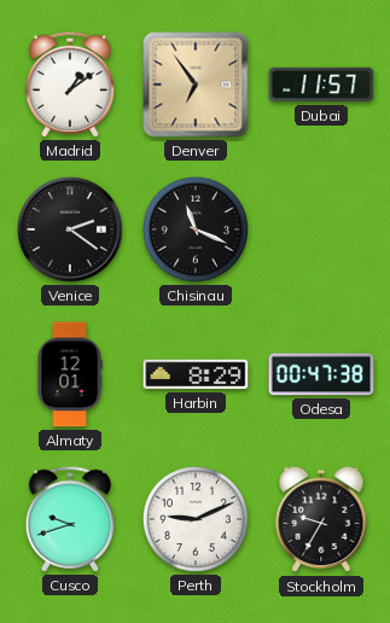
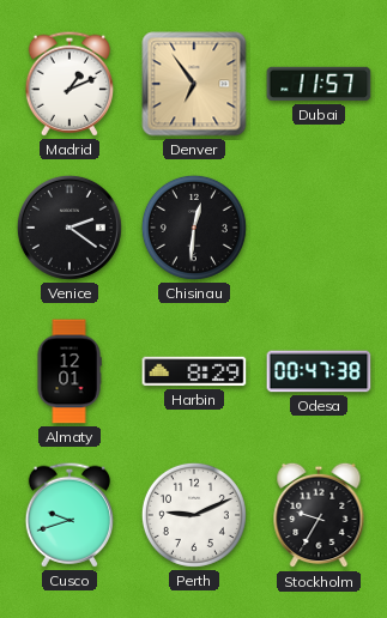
Madrid: 1:09 -> 1:11 (68, 84)
Chisinau: 11:19 -> 12:31 (194, 228)
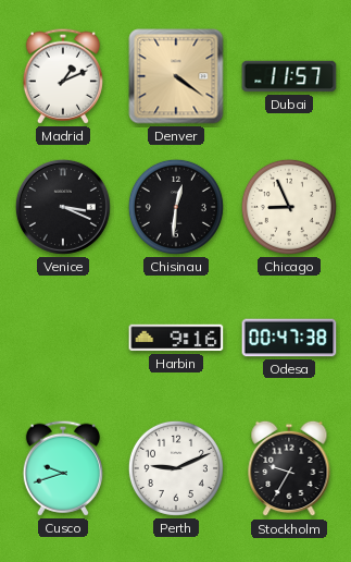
Denver: 6:54 -> 4:21 (176, 76)
Venice: 2:21 -> 3:19 (63, 207)
Chicago: none -> 8:56 (289, 207)
Almaty: 12:01 -> none (69, 371)
Harbin: 8:29 -> 9:16 (176, 338)
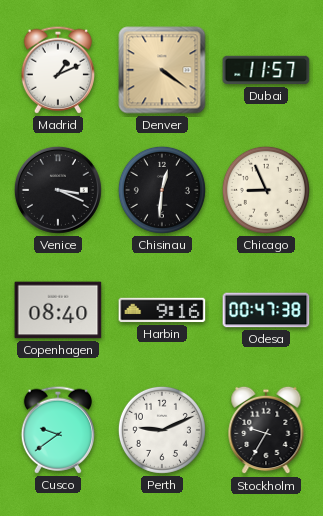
Copenhagen: none -> 08:40 (58, 310)
Cusco: 9:42 -> 9:39 (57, 430)
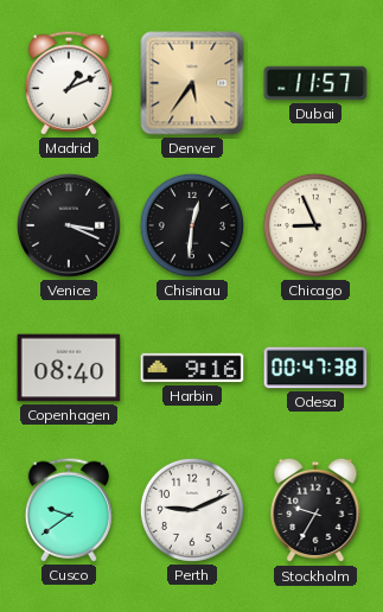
Denver: 4:21 -> 5:36 (192, 83)
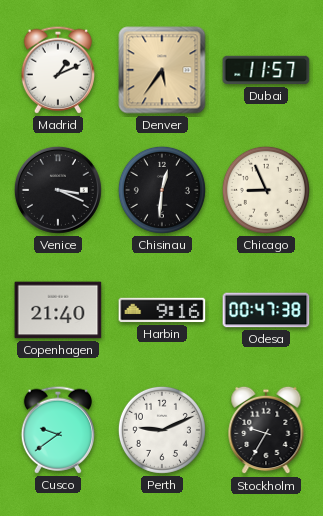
Copenhagen: 08:40 -> 21:40 (58, 310)
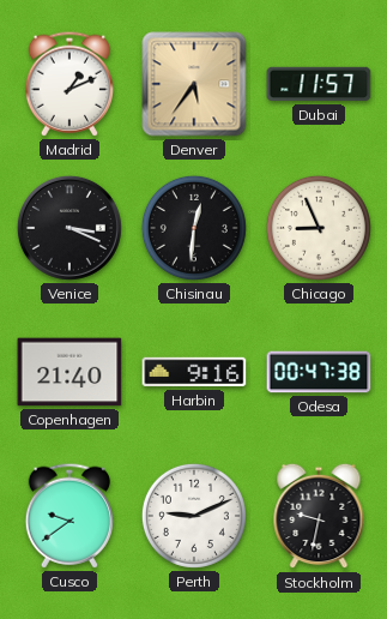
Stockholm: 9:35 -> 9:32 (319, 516)
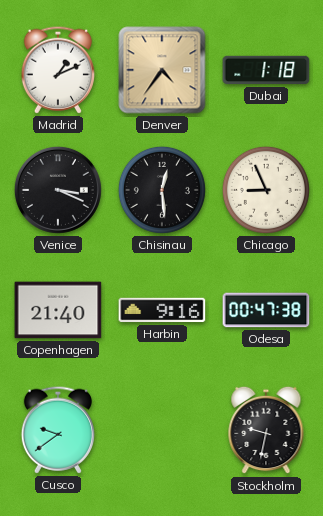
Denver: 5:36 -> 4:36 (162, 70)
Dubai: 11:57 -> 1:18 (266, 70)
Chisinau: 12:31 -> 12:29 (162, 190)
Perth: 9:11 -> none (194, 516)
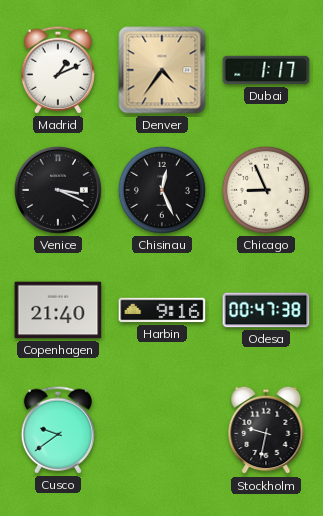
Dubai: 1:18 -> 1:17 (266, 70)
Chisinau: 12:29 -> 12:26 (162, 190)
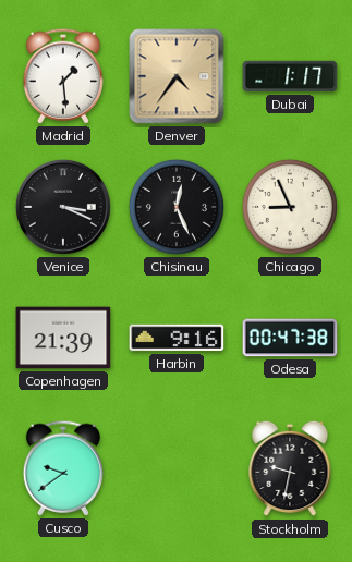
Madrid: 1:11 -> 1:29 (62, 76)
Copenhagen: 21:40 -> 21:39 (63, 338)
